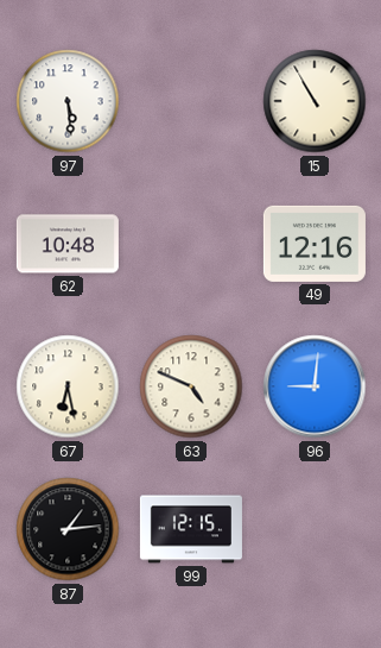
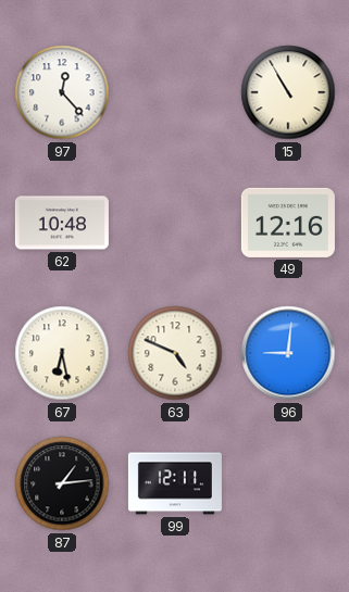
97: 5:29 -> 12:23 (62, 92)
99: 12:15 -> 12:11 (175, 483)
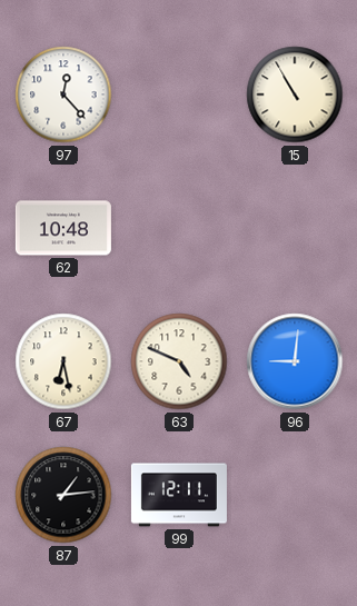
49: 12:16 -> none (288, 223)
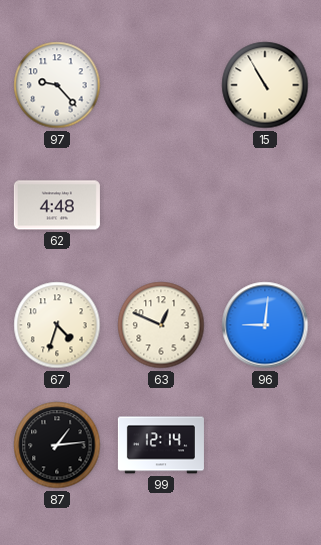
97: 12:23 -> 9:23 (57, 85)
62: 10:48 -> 4:48 (57, 205)
67: 6:28 -> 4:33 (57, 325)
63: 4:49 -> 12:49 (161, 325)
99: 12:11 -> 12:14 (161, 445)
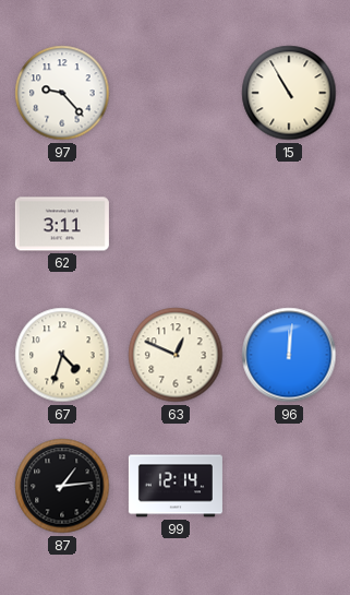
62: 4:48 -> 3:11 (62, 224)
96: 9:01 -> 12:01 (289, 355)
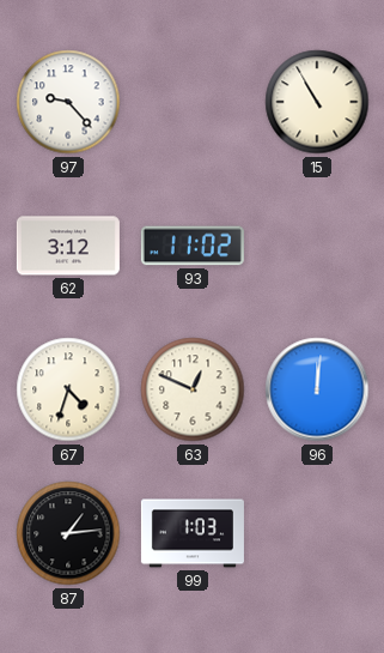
62: 3:11 -> 3:12 (68, 246)
93: none -> 11:02 (193, 246)
99: 12:14 -> 1:03 (193, 533)
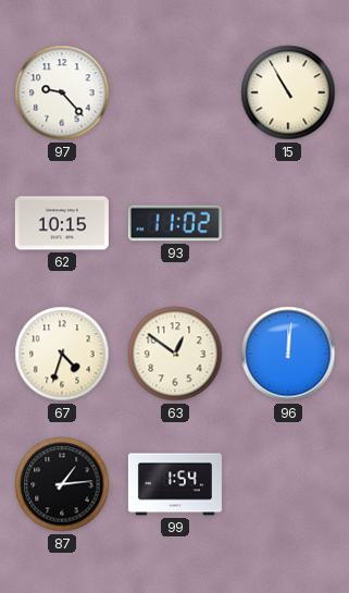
62: 3:12 -> 10:15 (62, 223)
63: 12:49 -> 12:51 (175, 354)
99: 1:03 -> 1:54 (175, 484)
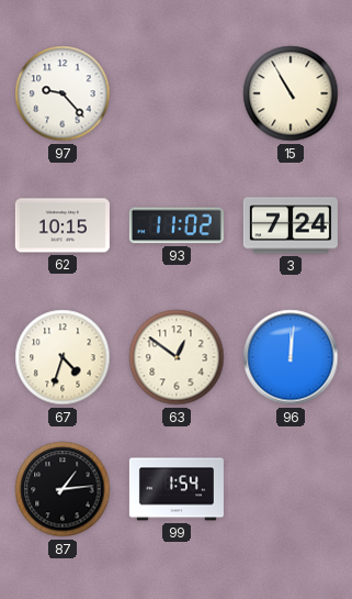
3: none -> 7:24 (291, 225)
